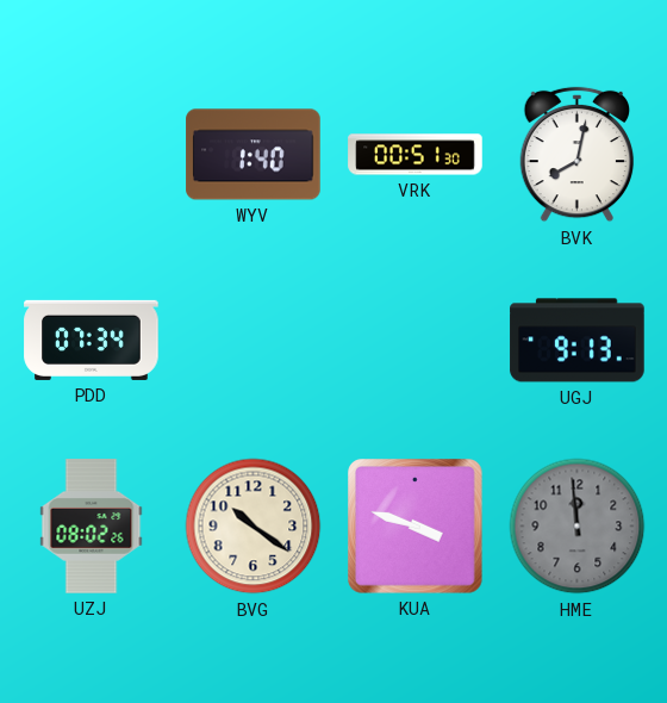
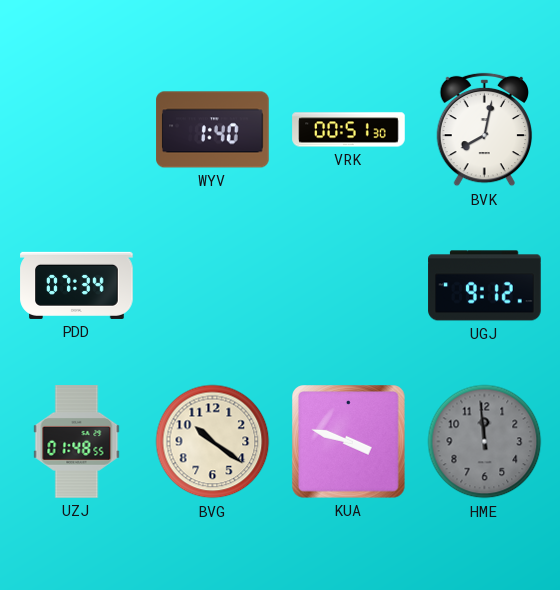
UGJ: 9:13 -> 9:12 (485, 286)
UZJ: 08:02 -> 01:48 (77, 442)
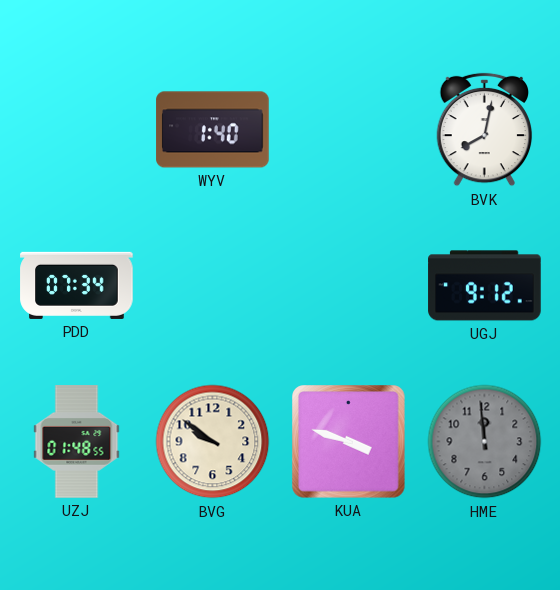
VRK: 00:51 -> none (349, 130)
BVG: 10:21 -> 9:51 (213, 442)
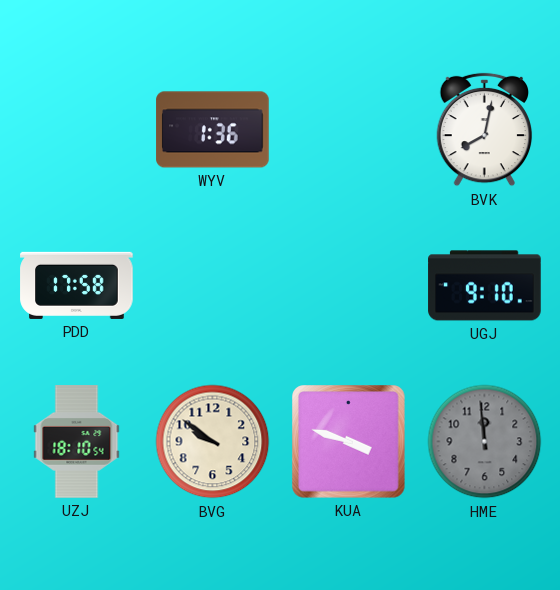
WYV: 1:40 -> 1:36 (213, 130)
PDD: 07:34 -> 17:58 (77, 285)
UGJ: 9:12 -> 9:10 (485, 286)
UZJ: 01:48 -> 18:10 (77, 442)
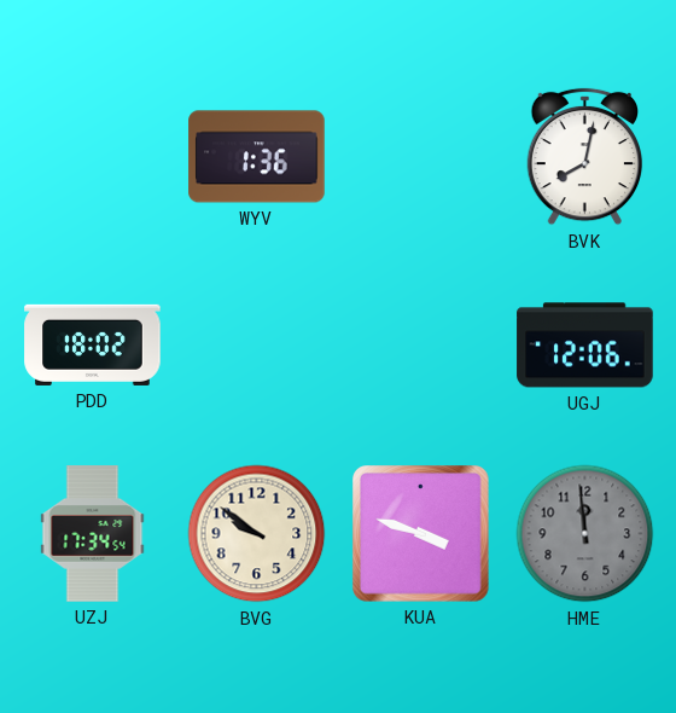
PDD: 17:58 -> 18:02 (93, 344)
UGJ: 9:10 -> 12:06 (585, 346)
UZJ: 18:10 -> 17:34 (93, 534)
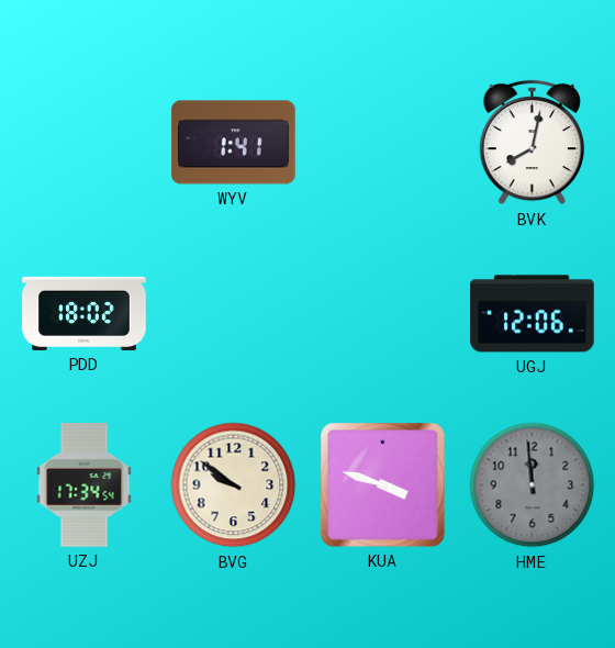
WYV: 1:36 -> 1:41 (234, 143)
